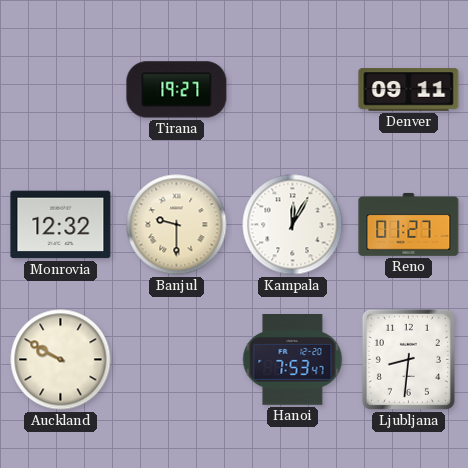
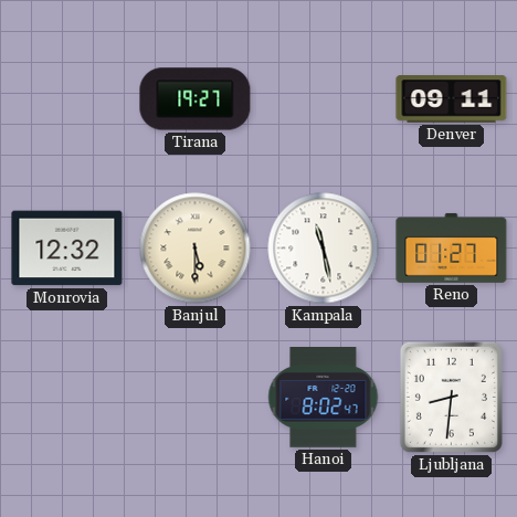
Banjul: 9:30 -> 5:30 (196, 249)
Kampala: 12:05 -> 11:28 (324, 249)
Auckland: 9:50 -> none (61, 360)
Hanoi: 7:53 -> 8:02 (324, 398)
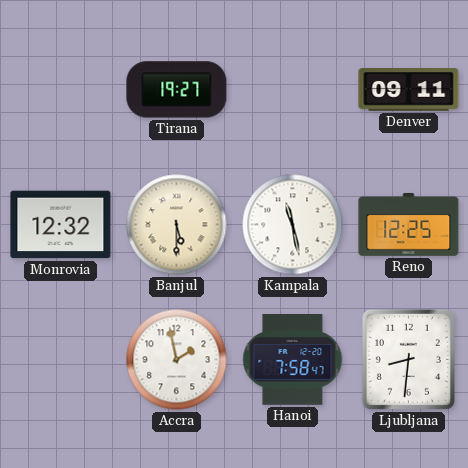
Reno: 01:27 -> 12:25 (409, 224)
Accra: none -> 1:58 (177, 360)
Hanoi: 8:02 -> 7:58 (293, 360)
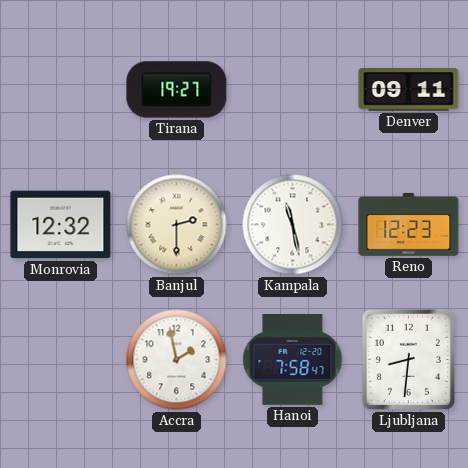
Banjul: 5:30 -> 2:30 (177, 225)
Reno: 12:25 -> 12:23 (409, 224)
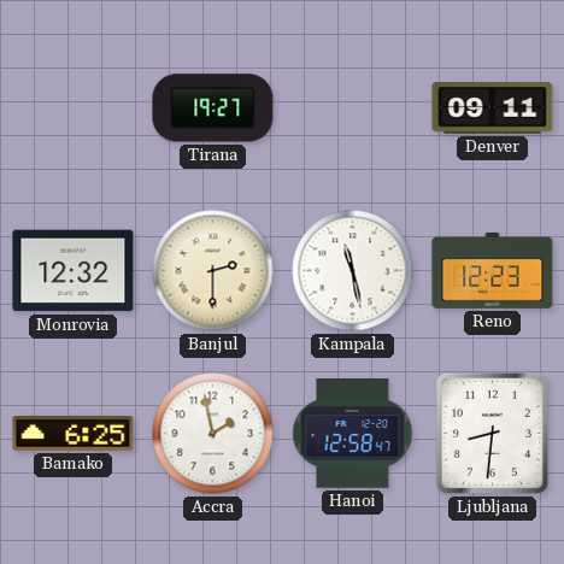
Bamako: none -> 6:25 (74, 433)
Hanoi: 7:58 -> 12:58 (353, 434)
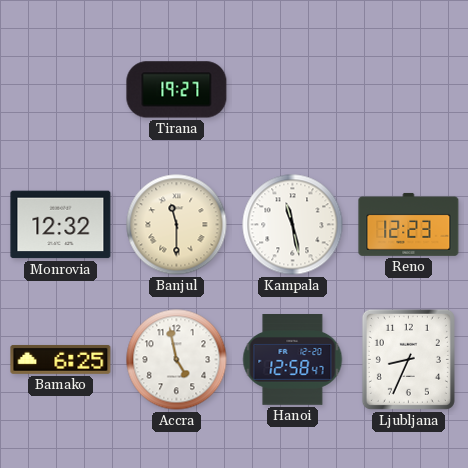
Denver: 09:11 -> none (493, 108)
Banjul: 2:30 -> 11:30 (177, 225)
Accra: 1:58 -> 4:58 (177, 360)
Ljubljana: 8:31 -> 8:34 (408, 359)
